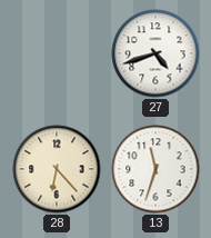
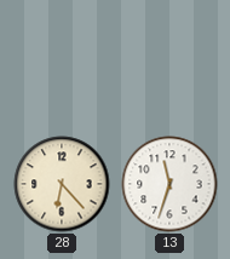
27: 4:42 -> none (155, 53)
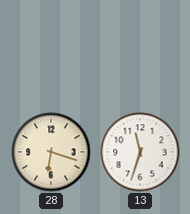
28: 6:23 -> 6:18 (51, 152)
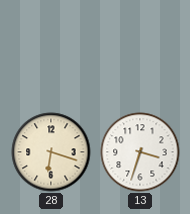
13: 11:33 -> 3:33 (140, 152)
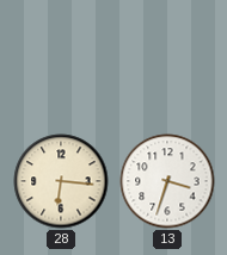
28: 6:18 -> 6:16 (61, 181)
